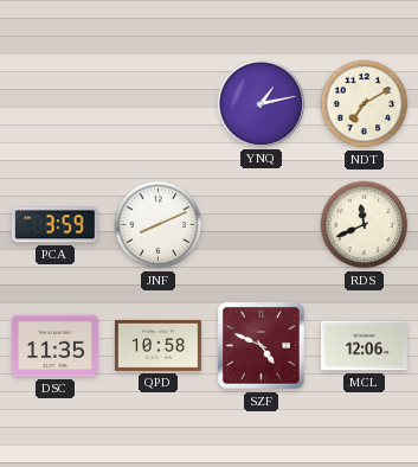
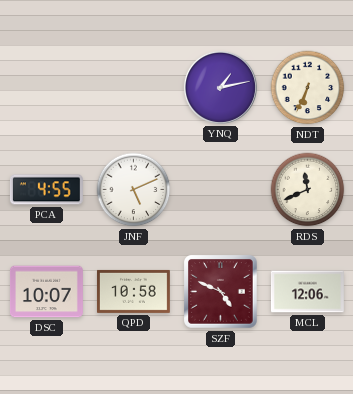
NDT: 7:10 -> 6:34 (308, 88)
PCA: 3:59 -> 4:55 (46, 190)
JNF: 8:11 -> 5:11 (134, 190)
DSC: 11:35 -> 10:07 (46, 292)
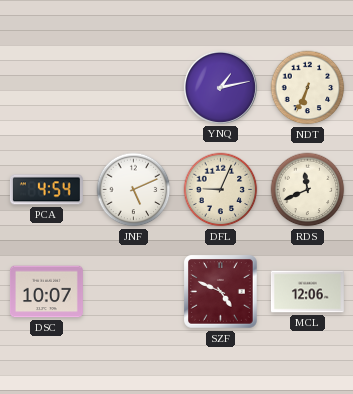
PCA: 4:55 -> 4:54 (46, 190)
DFL: none -> 9:04 (221, 190)
QPD: 10:58 -> none (133, 291)
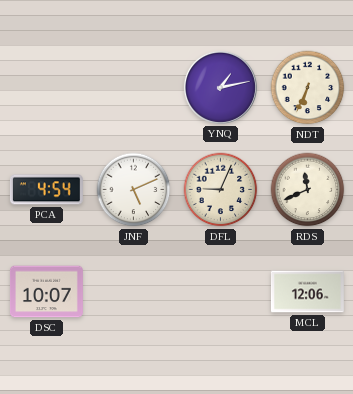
SZF: 4:49 -> none (221, 292)
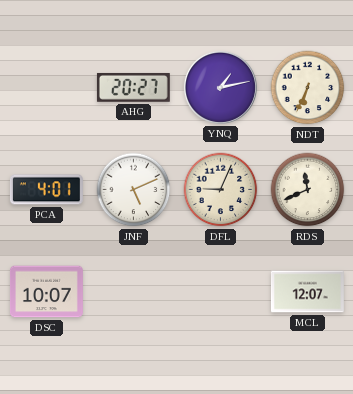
AHG: none -> 20:27 (133, 87)
PCA: 4:54 -> 4:01 (46, 190)
MCL: 12:06 -> 12:07 (307, 292)
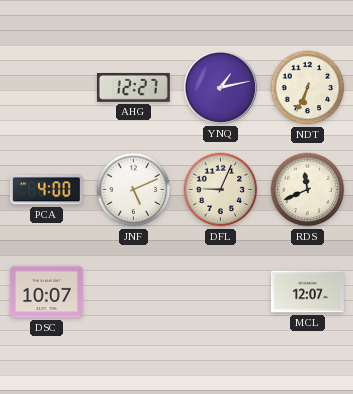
AHG: 20:27 -> 12:27 (133, 87)
PCA: 4:01 -> 4:00 (46, 190)
